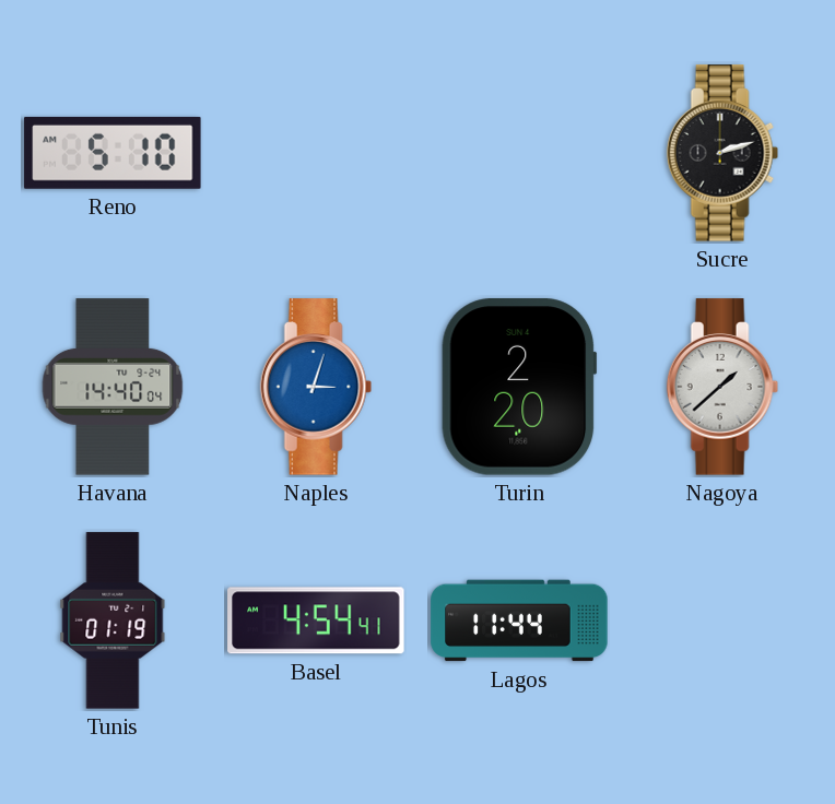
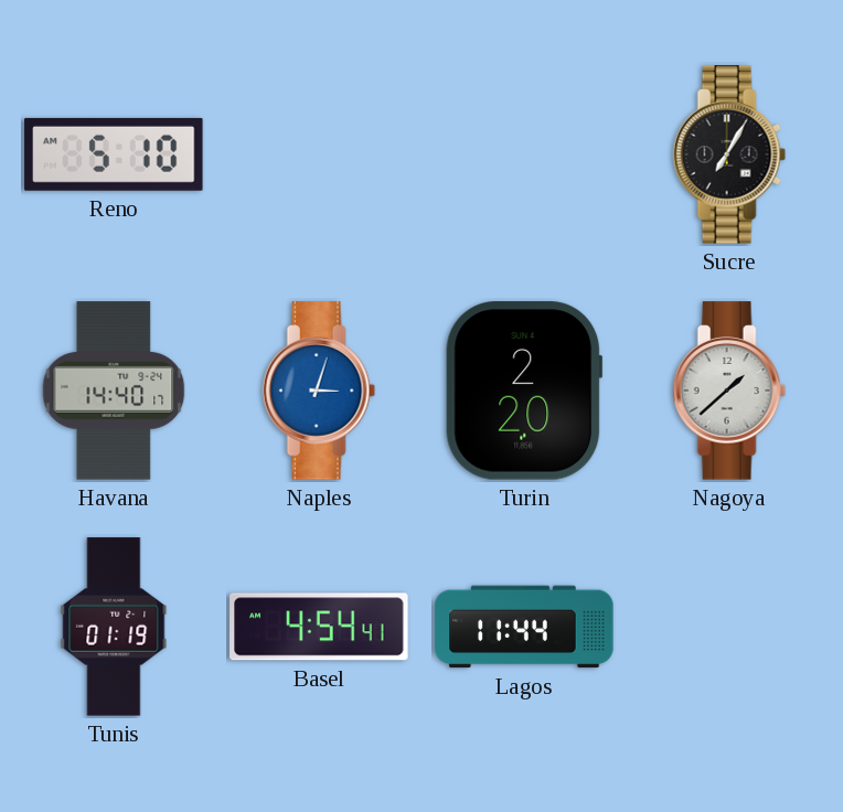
Sucre: 2:12 -> 7:05 (729, 154)
Havana: 14:40:04 -> 14:40:17 (114, 391)
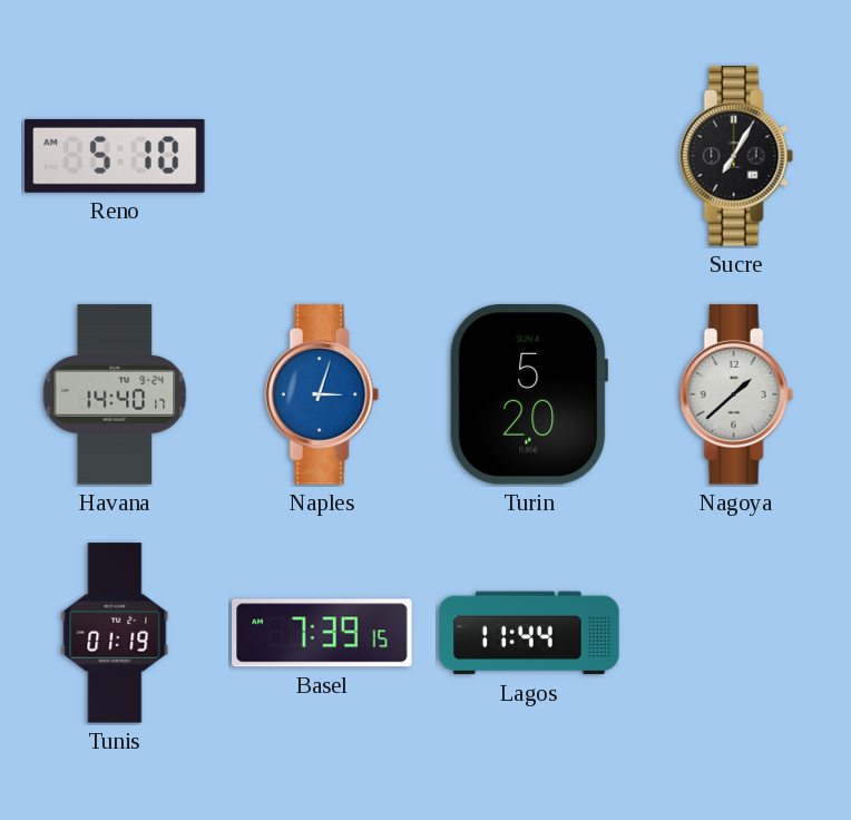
Turin: 2:20 -> 5:20 (529, 394)
Basel: 4:54 -> 7:39 (322, 633)
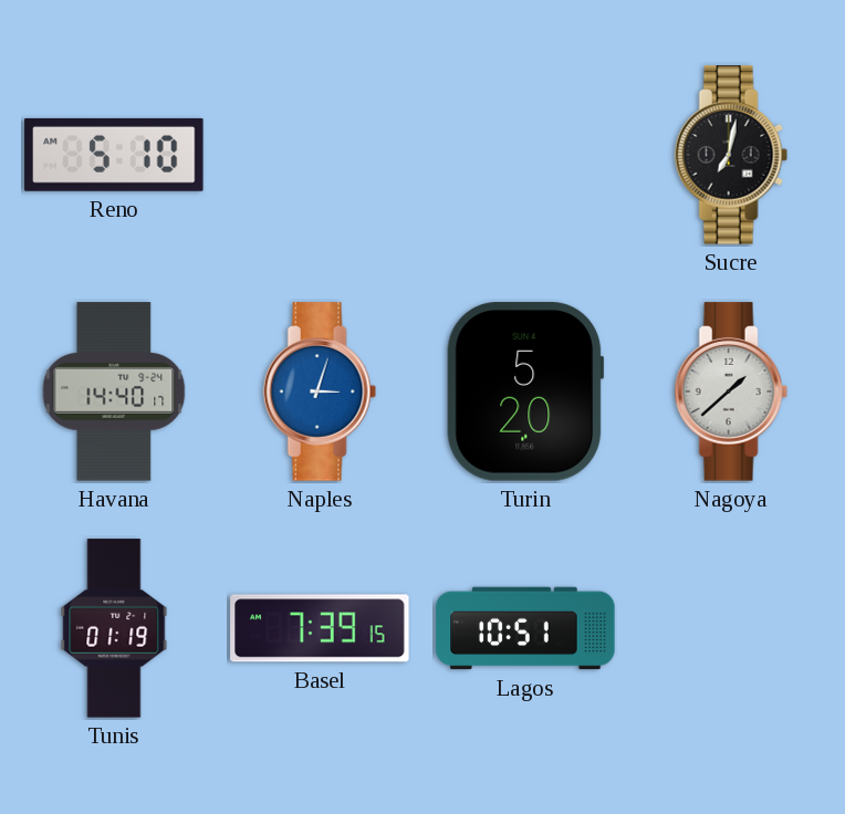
Sucre: 7:05 -> 7:02 (731, 155)
Lagos: 11:44 -> 10:51 (525, 628)
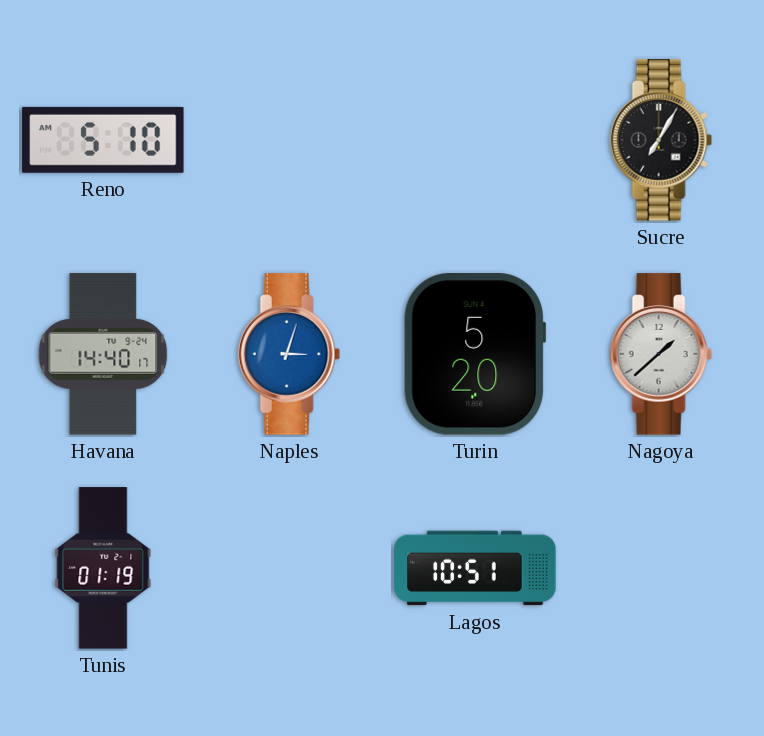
Sucre: 7:02 -> 7:05 (661, 140)
Basel: 7:39 -> none (320, 628)
